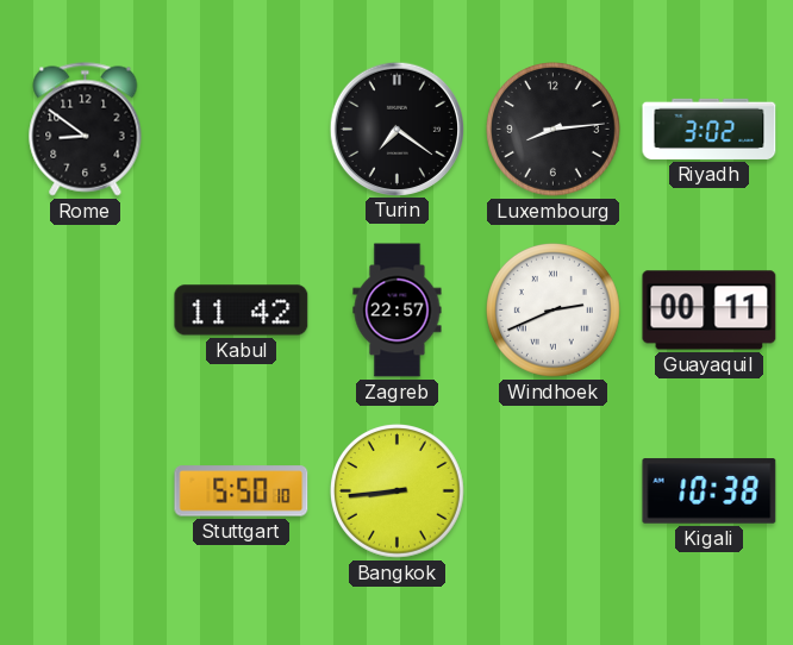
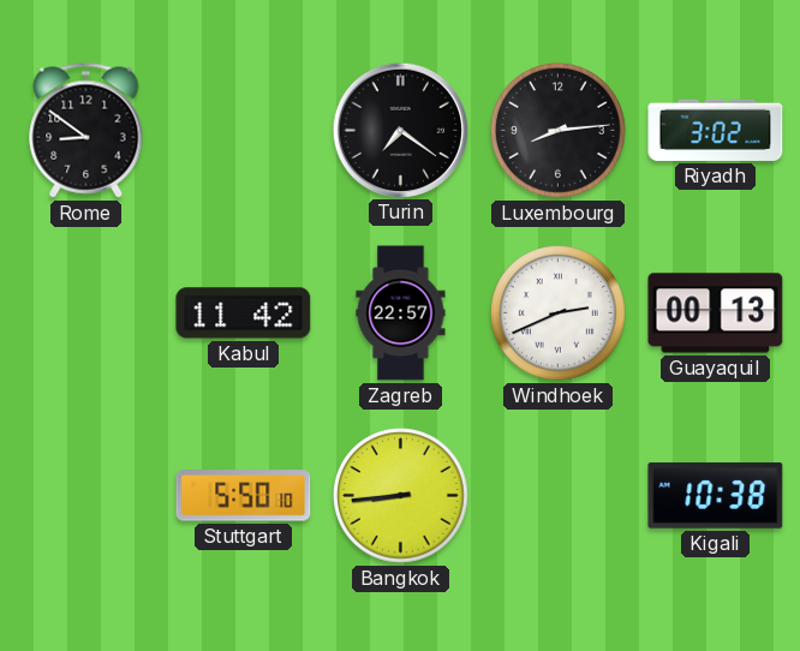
Guayaquil: 00:11 -> 00:13 (716, 313)
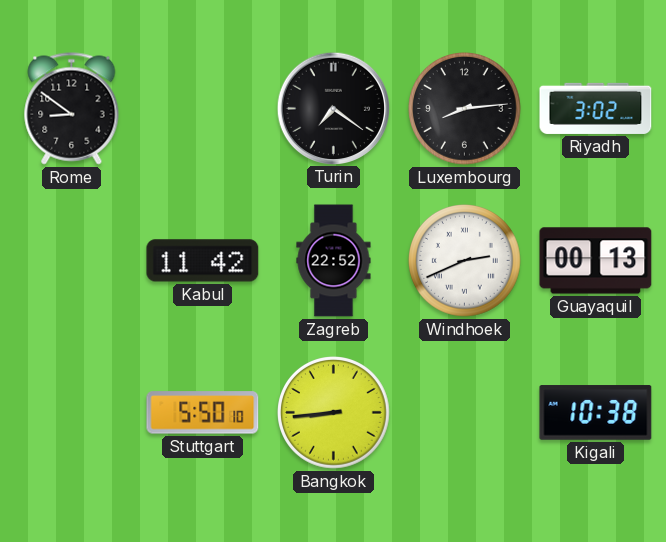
Zagreb: 22:57 -> 22:52 (334, 261)
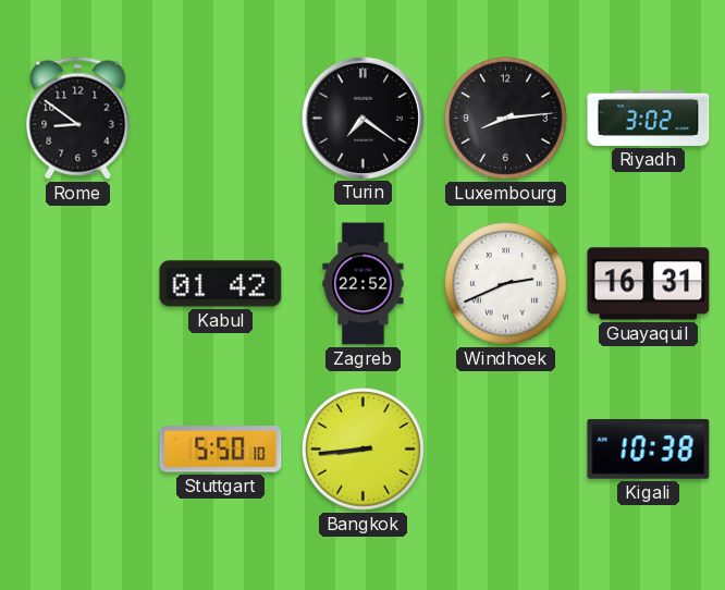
Kabul: 11:42 -> 01:42 (221, 284)
Guayaquil: 00:13 -> 16:31 (649, 284)
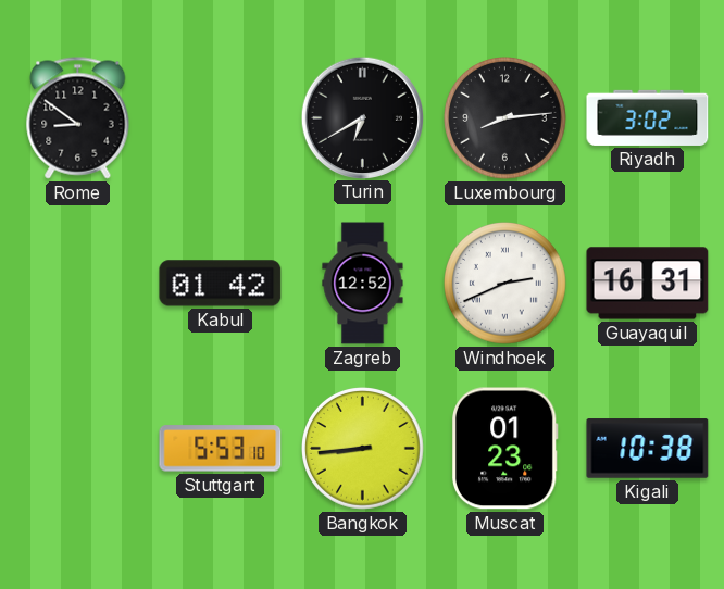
Turin: 7:21 -> 6:40 (362, 117)
Zagreb: 22:52 -> 12:52 (363, 284)
Stuttgart: 5:50 -> 5:53 (221, 449)
Muscat: none -> 01:23 (504, 449)
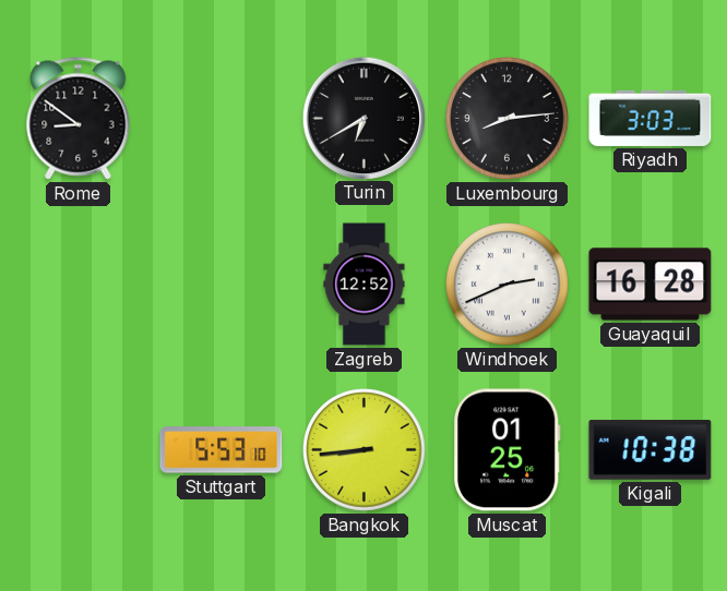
Riyadh: 3:02 -> 3:03 (651, 118)
Kabul: 01:42 -> none (221, 284)
Guayaquil: 16:31 -> 16:28 (651, 285)
Muscat: 01:23 -> 01:25 (506, 450)
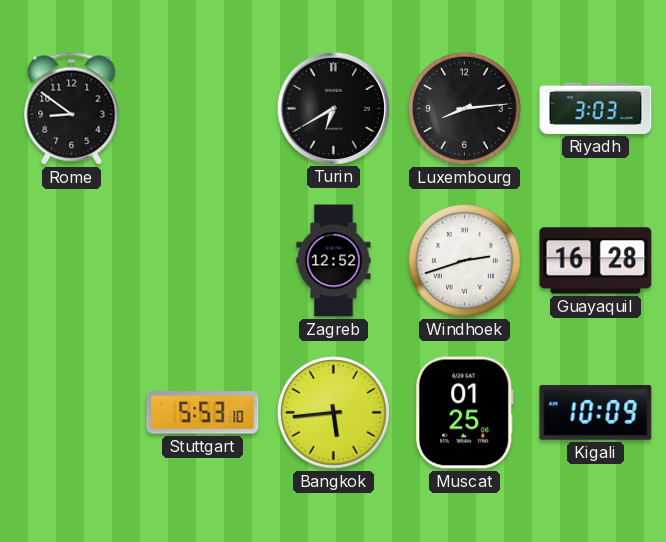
Windhoek: 2:41 -> 2:42 (465, 261)
Bangkok: 8:44 -> 5:44 (334, 413)
Kigali: 10:38 -> 10:09 (596, 413)
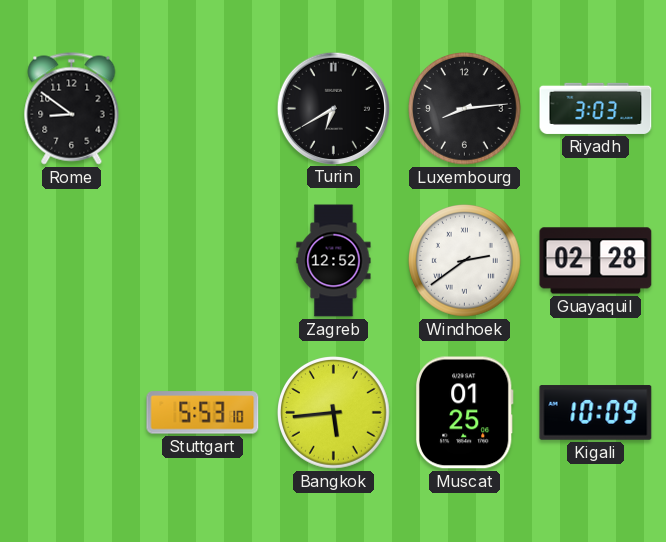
Windhoek: 2:42 -> 2:39 (465, 261)
Guayaquil: 16:28 -> 02:28 (596, 261)
